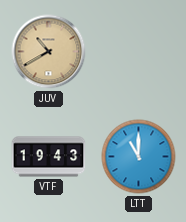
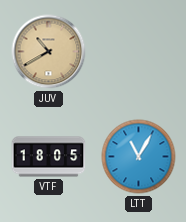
VTF: 19:43 -> 18:05 (49, 157)
LTT: 11:00 -> 11:05 (139, 157)
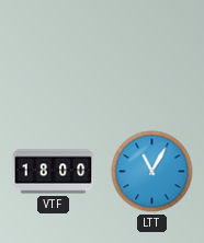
JUV: 10:40 -> none (49, 52)
VTF: 18:05 -> 18:00 (54, 172)
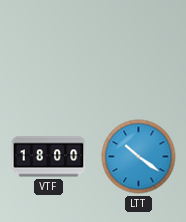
LTT: 11:05 -> 10:21 (139, 157)
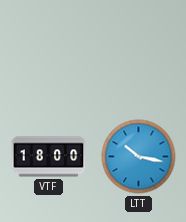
LTT: 10:21 -> 10:17 (139, 157)
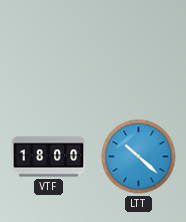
LTT: 10:17 -> 10:22 (139, 157)
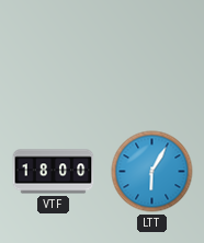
LTT: 10:22 -> 6:05 (152, 172)
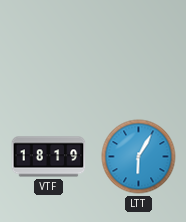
VTF: 18:00 -> 18:19 (49, 157)
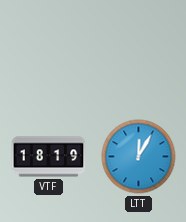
LTT: 6:05 -> 12:05 (139, 157)
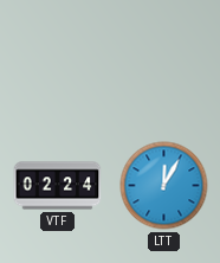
VTF: 18:19 -> 02:24 (58, 186)
